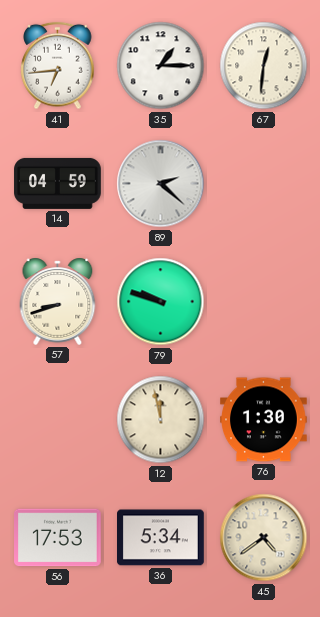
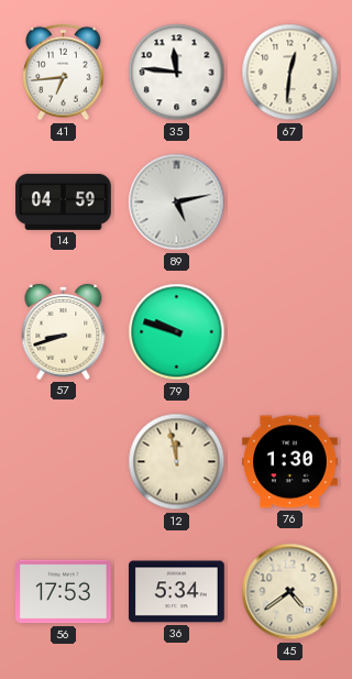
35: 1:15 -> 11:46 (177, 73)
89: 2:22 -> 5:13 (177, 202)
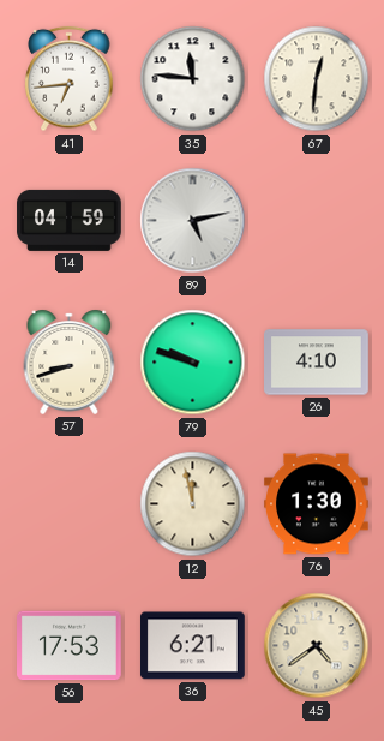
26: none -> 4:10 (317, 363)
36: 5:34 -> 6:21 (193, 646)
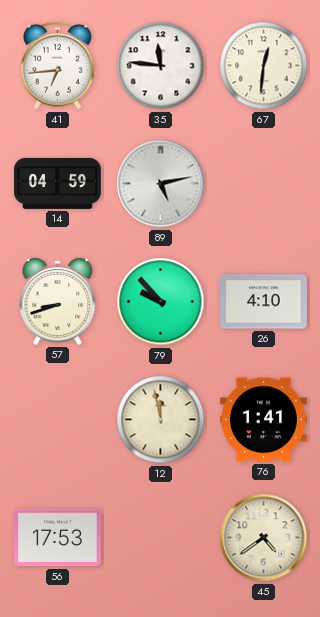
79: 9:48 -> 9:53 (161, 302)
76: 1:30 -> 1:41 (264, 420)
36: 6:21 -> none (193, 646)
